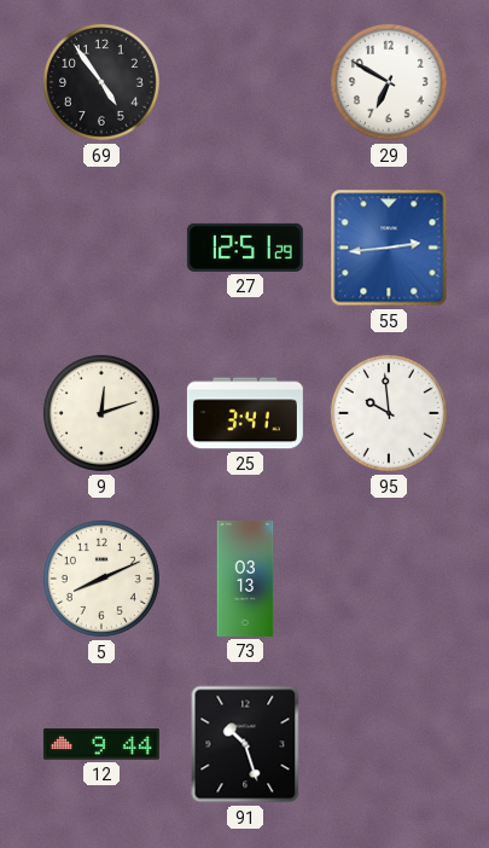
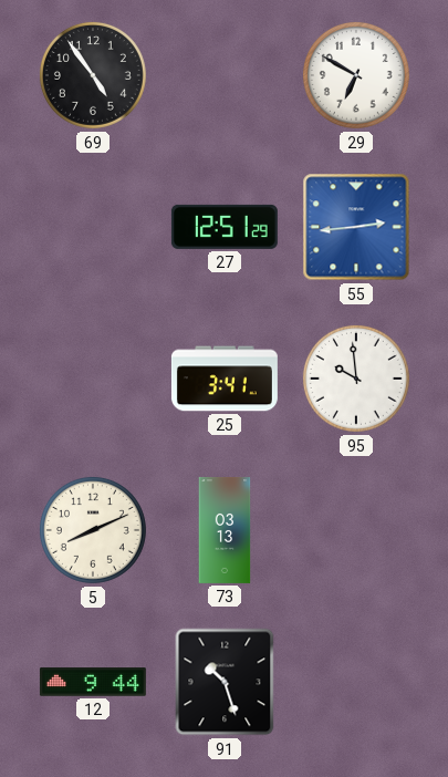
9: 12:12 -> none (101, 413)
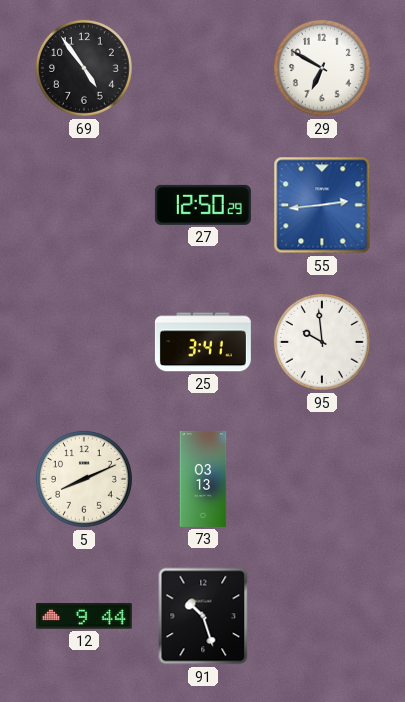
27: 12:51 -> 12:50 (203, 205)
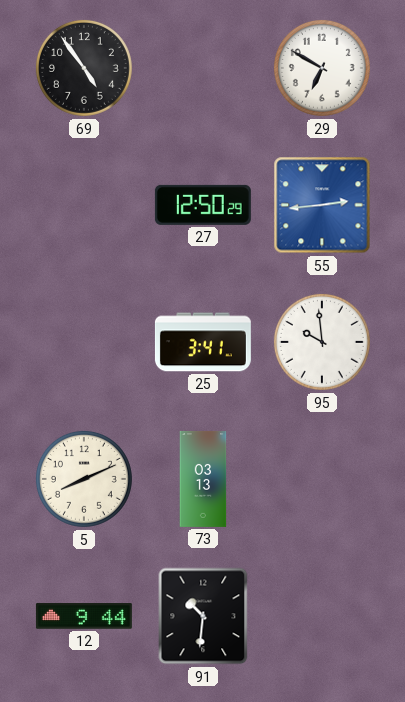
91: 10:27 -> 10:31 (203, 616)
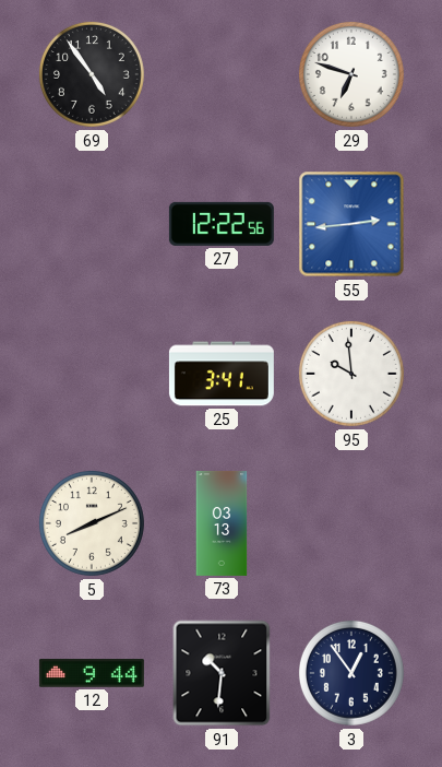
29: 6:50 -> 6:48 (351, 74)
27: 12:50 -> 12:22 (222, 224)
3: none -> 12:54 (351, 673)
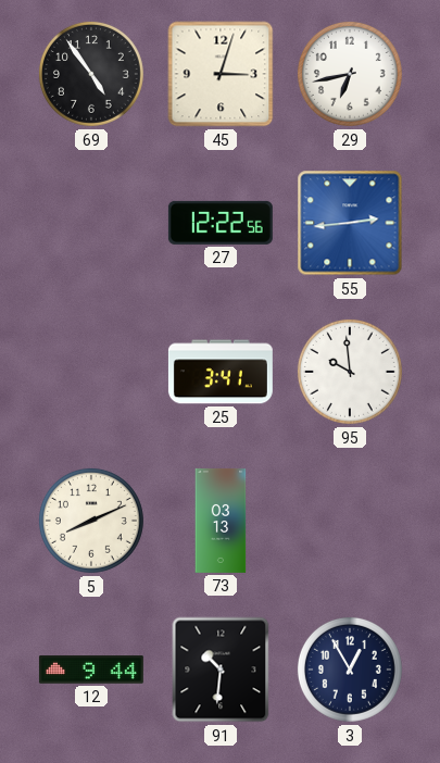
45: none -> 3:03 (221, 74)
29: 6:48 -> 6:43 (350, 74)
3: 12:54 -> 12:55 (350, 670)
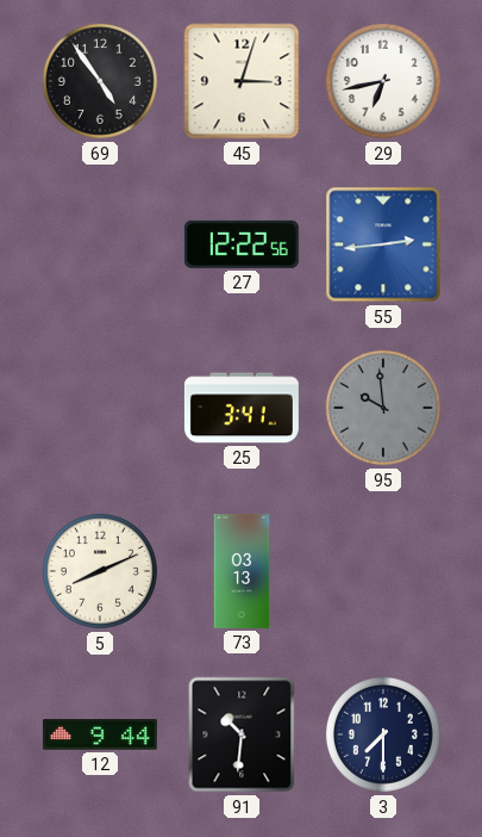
95 dial: white -> grey (383, 408)
3: 12:55 -> 7:30 (383, 734)
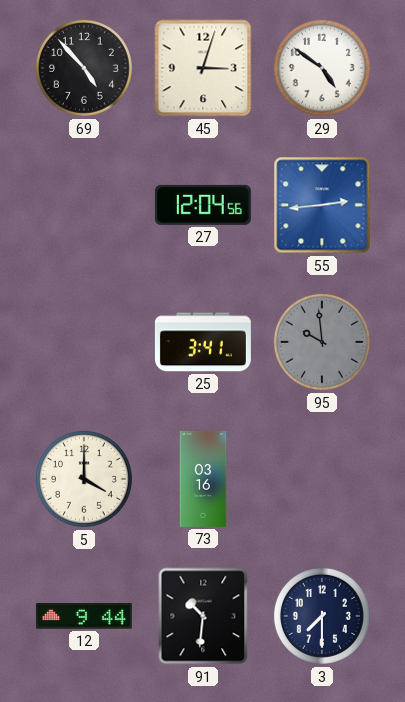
69: 4:54 -> 4:53 (84, 68)
29: 6:43 -> 4:51 (322, 68)
27: 12:22 -> 12:04 (203, 205)
5: 8:11 -> 4:00 (84, 479)
73: 03:13 -> 03:16 (203, 479)
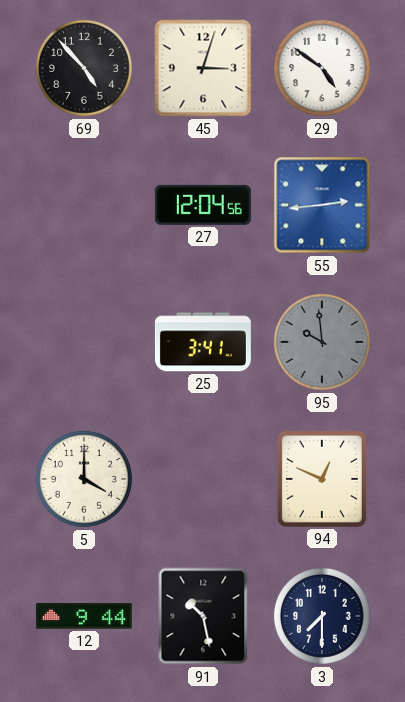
73: 03:16 -> none (203, 479)
94: none -> 12:49 (322, 479)
91: 10:31 -> 10:28 (203, 616)
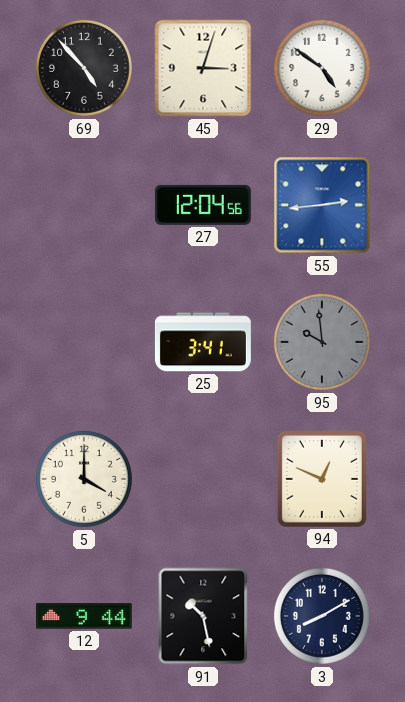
3: 7:30 -> 8:10 (322, 616)
